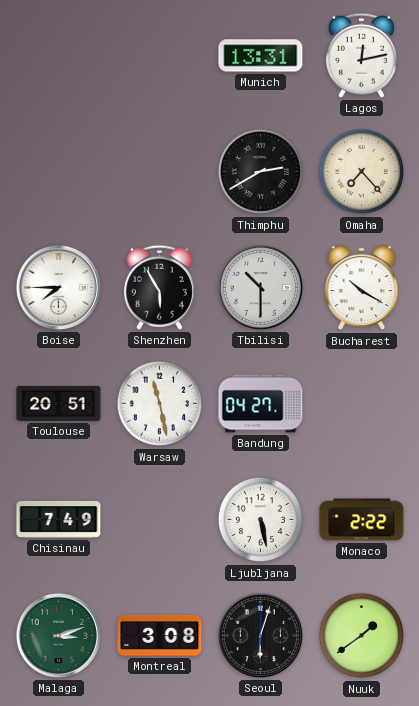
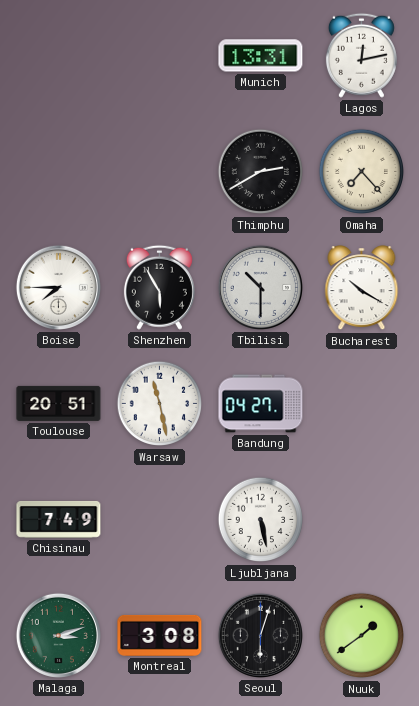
Monaco: 2:22 -> none (362, 520)
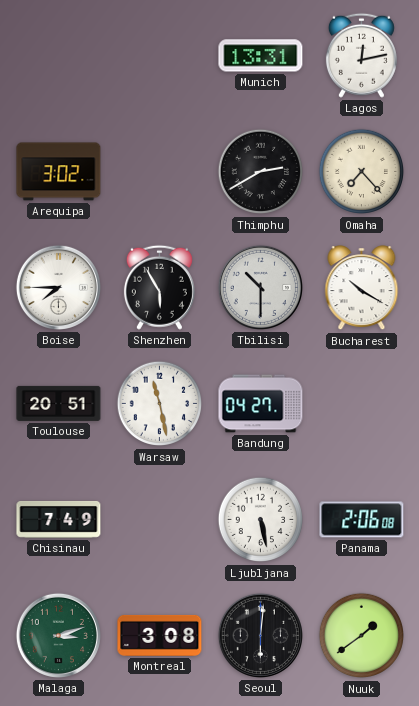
Arequipa: none -> 3:02 (59, 172)
Panama: none -> 2:06 (362, 520)
Seoul: 6:03 -> 6:01 (260, 635)
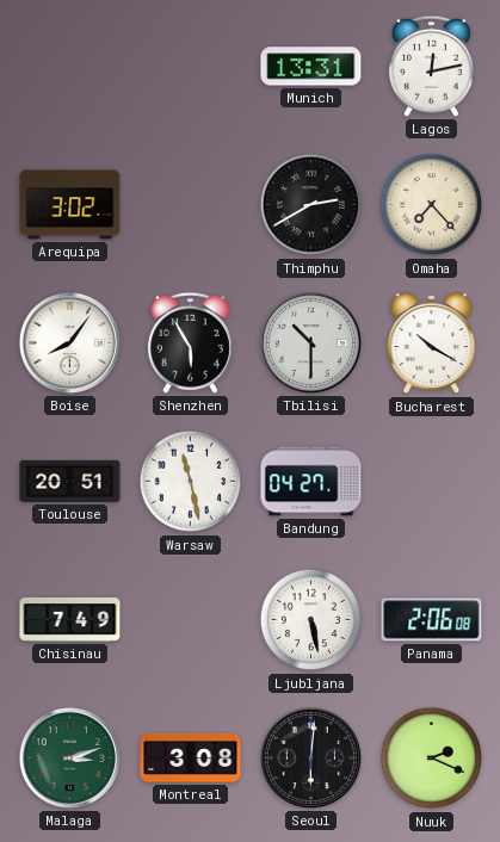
Boise: 7:45 -> 8:06 (69, 342)
Nuuk: 1:39 -> 2:19 (432, 759)
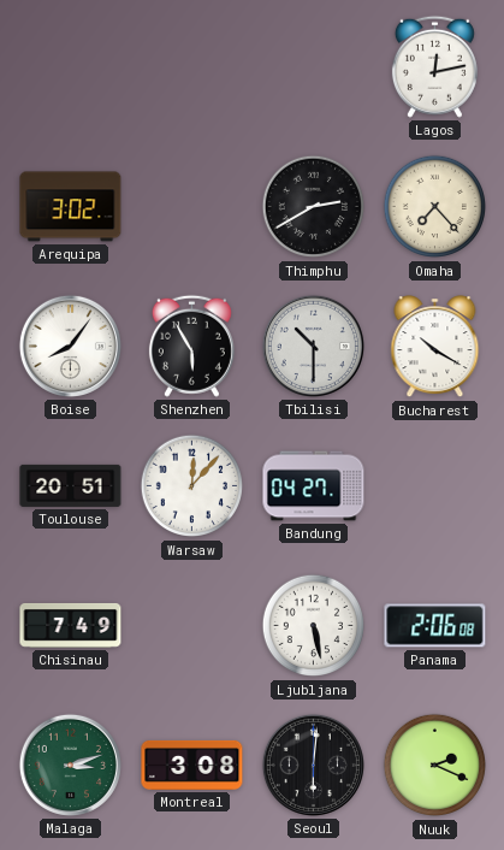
Munich: 13:31 -> none (311, 67)
Warsaw: 11:28 -> 12:07 (192, 486)
